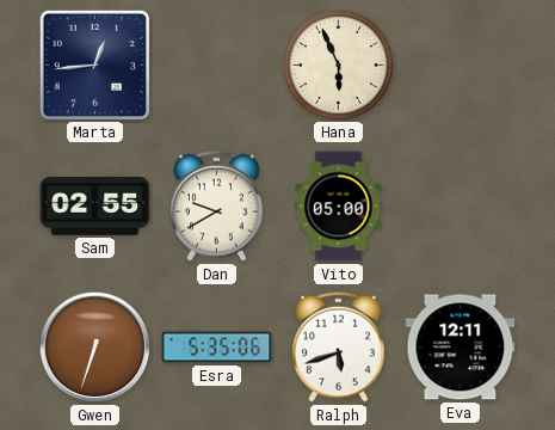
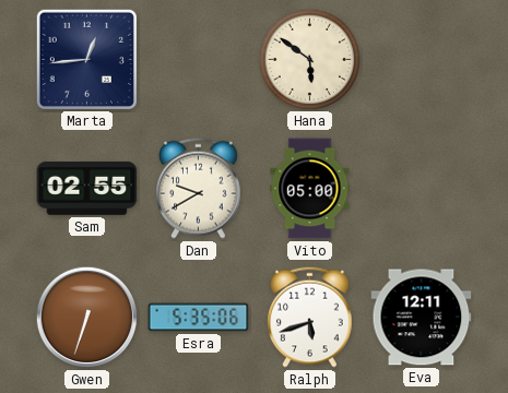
Hana: 5:56 -> 5:51 (309, 59)
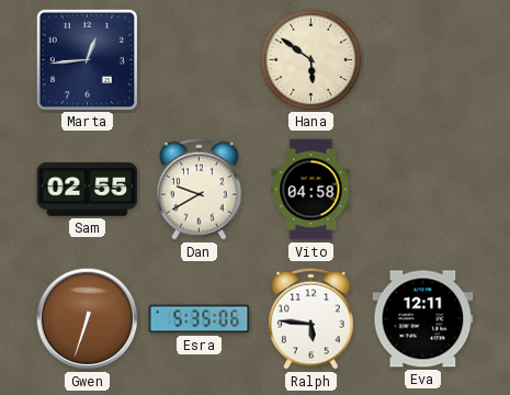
Vito: 05:00 -> 04:58 (311, 190)
Ralph: 5:42 -> 5:46 (311, 318)
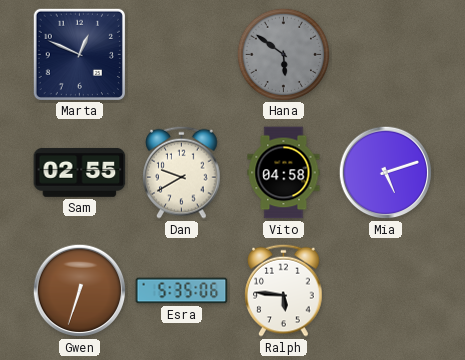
Marta: 12:44 -> 12:49 (79, 54)
Hana dial: cream -> grey (283, 54)
Mia: none -> 5:12 (386, 173)
Eva: 12:11 -> none (423, 319)
